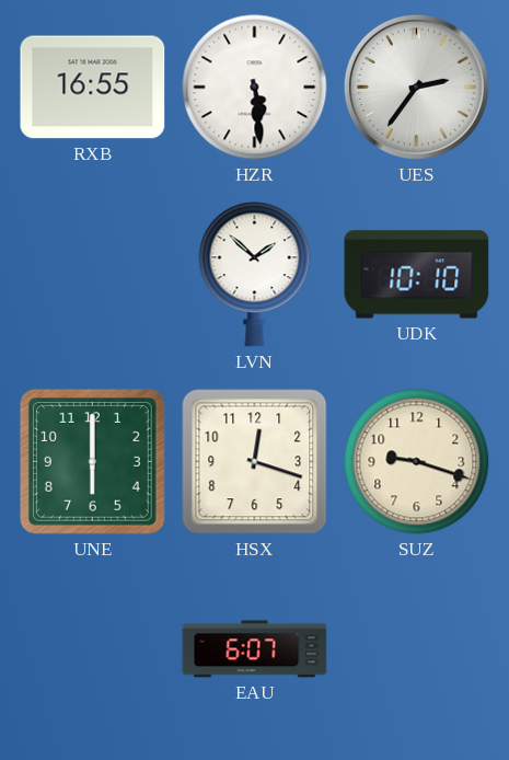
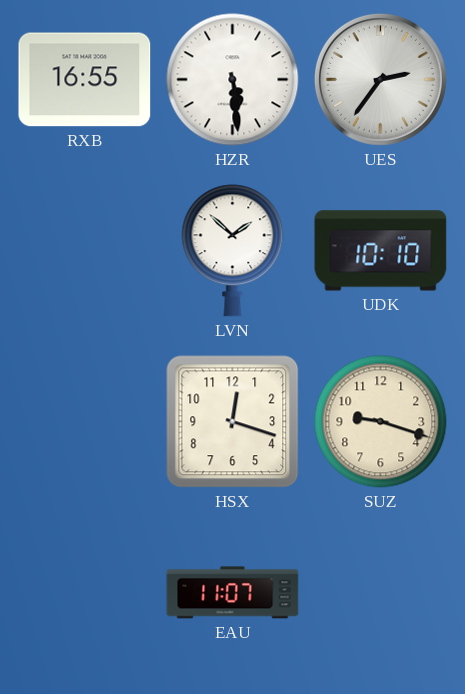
UNE: 6:00 -> none (92, 461)
EAU: 6:07 -> 11:07 (233, 593)
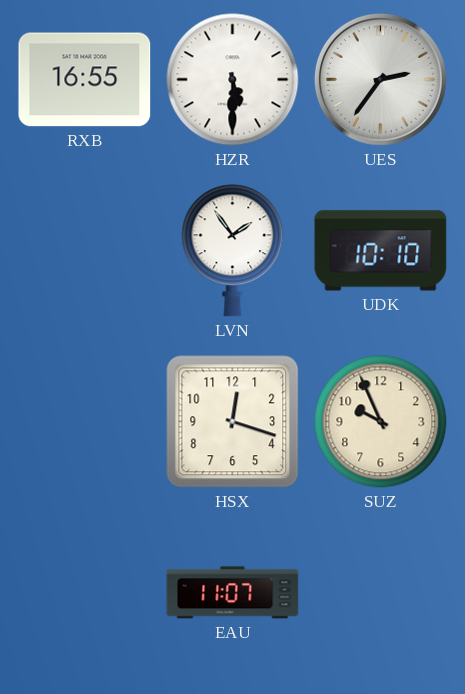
HZR: 5:29 -> 5:30 (233, 80)
LVN: 1:52 -> 1:54 (233, 251)
SUZ: 9:18 -> 9:56 (381, 422)
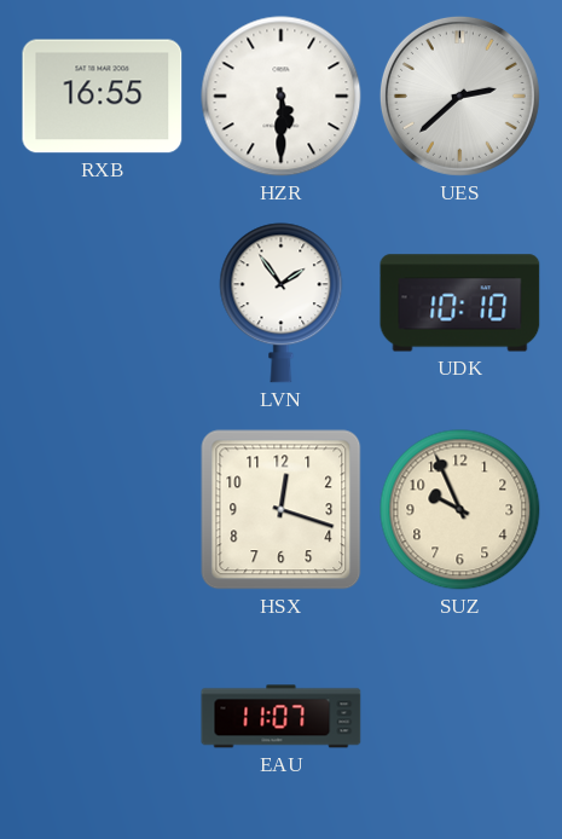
UES: 2:36 -> 2:38 (459, 96)
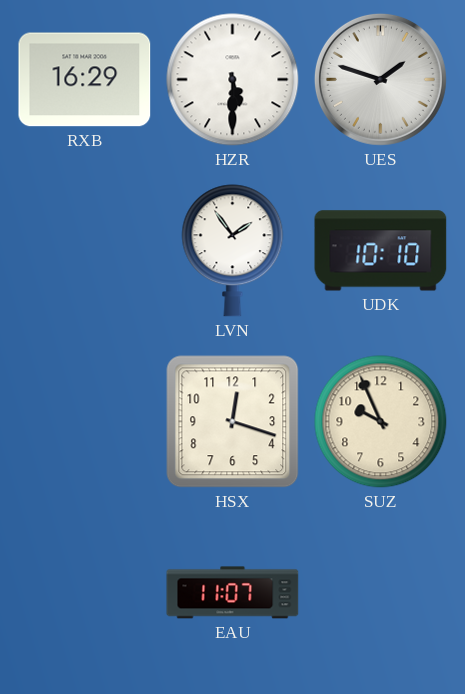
RXB: 16:55 -> 16:29 (85, 80)
UES: 2:38 -> 1:48 (380, 79)
